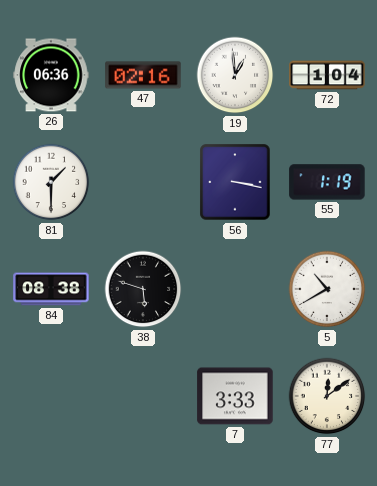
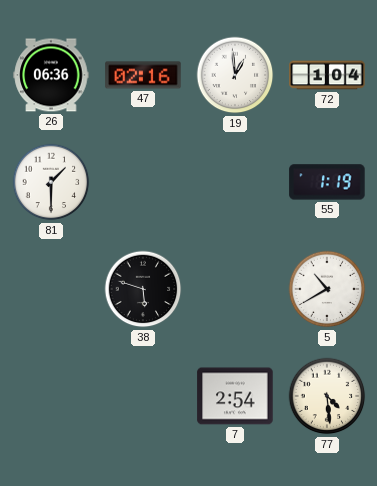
56: 3:17 -> none (235, 182)
84: 08:38 -> none (51, 289)
7: 3:33 -> 2:54 (235, 396)
77: 12:09 -> 4:29 (327, 396)
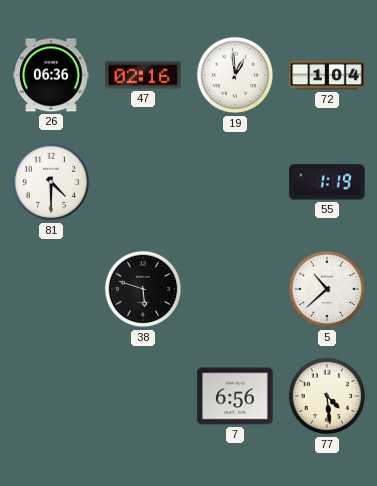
81: 1:30 -> 4:30 (51, 182)
5: 10:40 -> 10:38 (327, 289)
7: 2:54 -> 6:56 (235, 396)
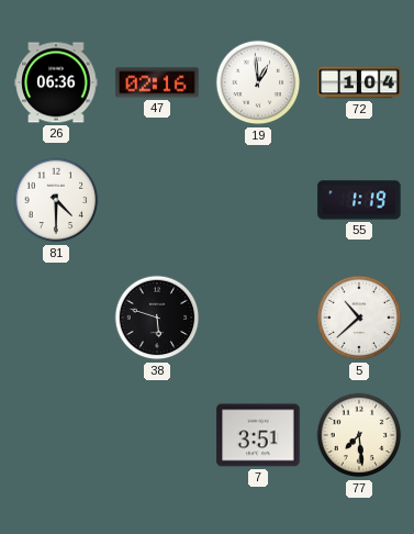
7: 6:56 -> 3:51 (258, 435)
77: 4:29 -> 7:29 (359, 435)
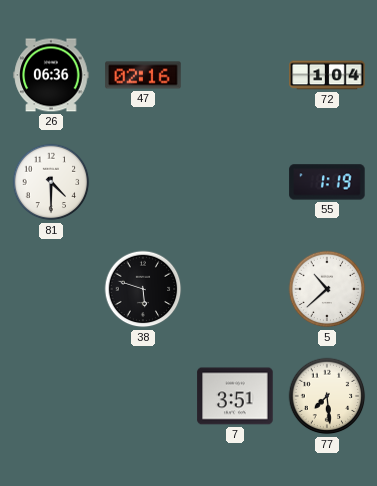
19: 12:59 -> none (258, 82)
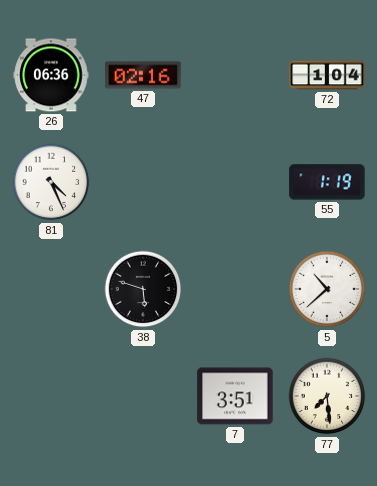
81: 4:30 -> 4:26 (51, 182)
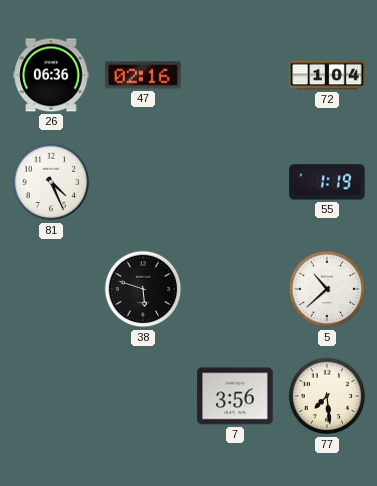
7: 3:51 -> 3:56 (235, 396)
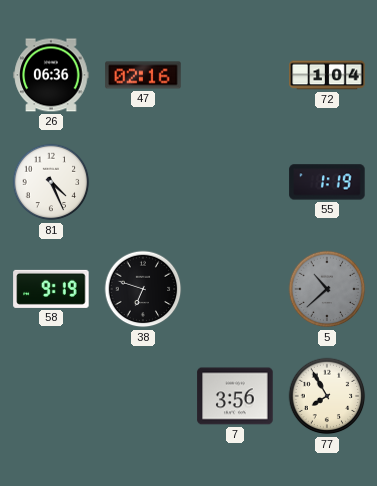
58: none -> 9:19 (51, 289)
38: 5:48 -> 6:48 (143, 289)
5 dial: white -> grey (327, 289)
77: 7:29 -> 7:55 (327, 396)
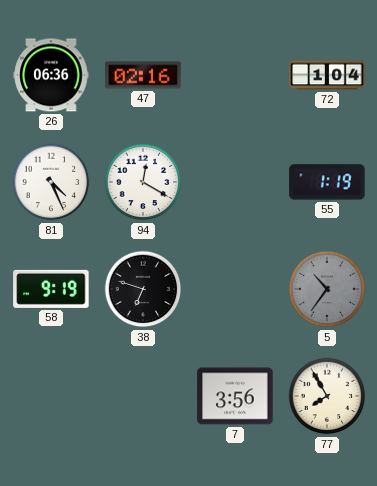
94: none -> 12:20 (143, 182)
5: 10:38 -> 10:36 (327, 289)
